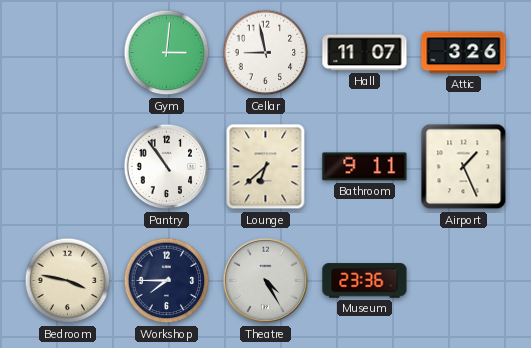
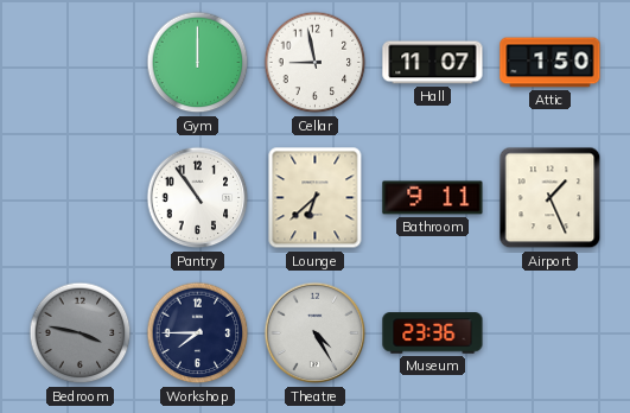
Gym: 3:01 -> 12:00 (198, 63)
Attic: 3:26 -> 1:50 (551, 63)
Bedroom dial: cream -> grey (81, 333)
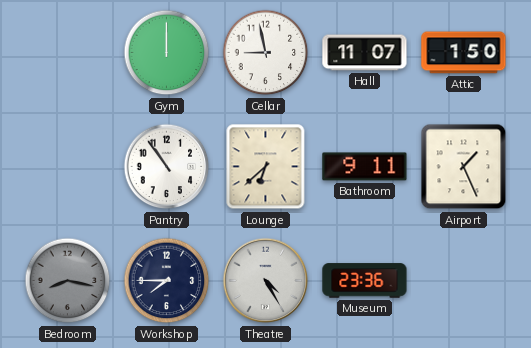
Bedroom: 3:47 -> 8:17 (68, 281)
